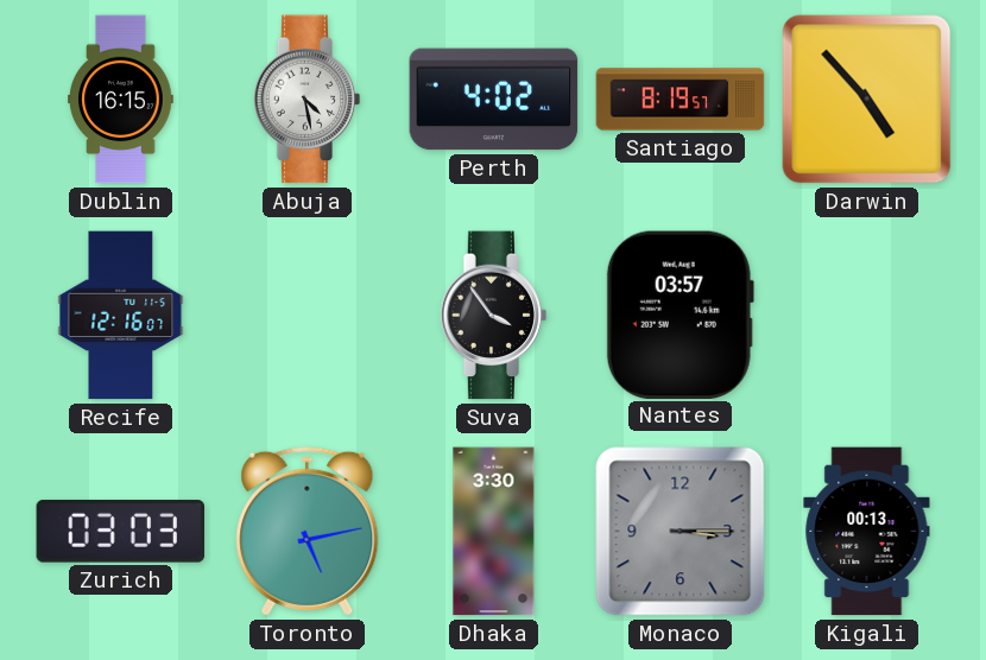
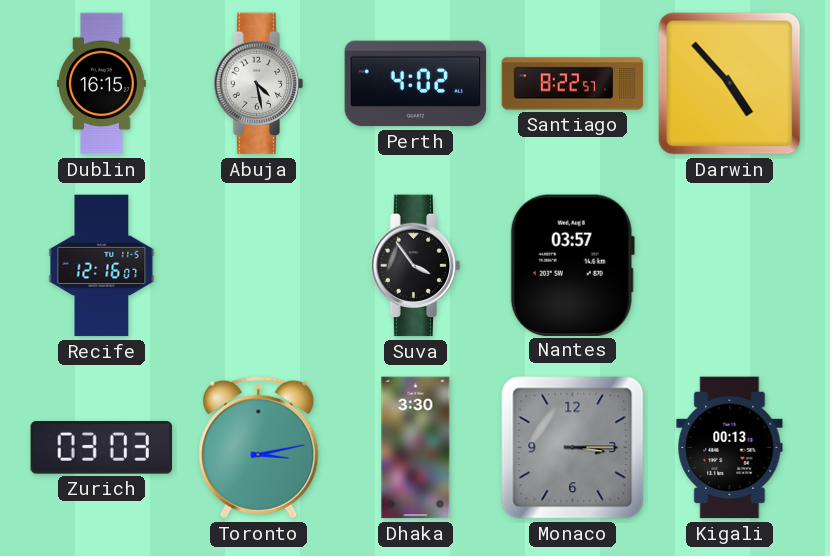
Santiago: 8:19 -> 8:22 (573, 84)
Toronto: 5:13 -> 3:13 (259, 447)
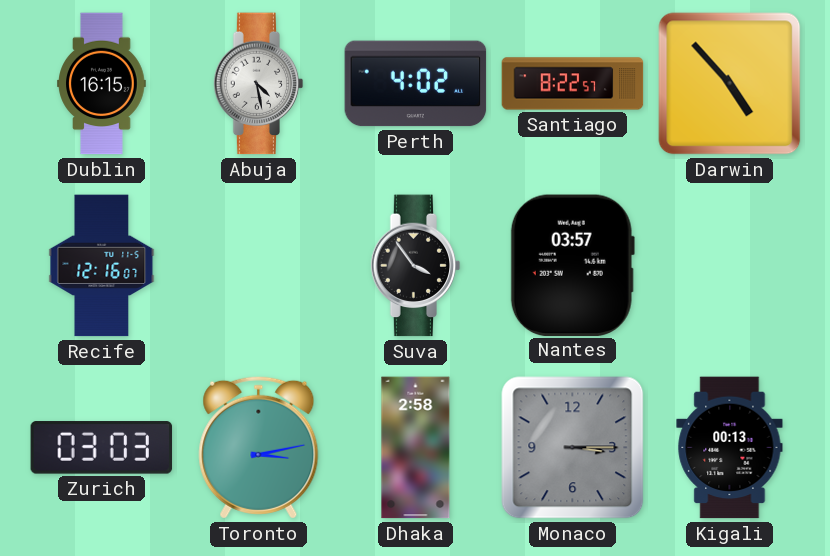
Dhaka: 3:30 -> 2:58 (416, 448)
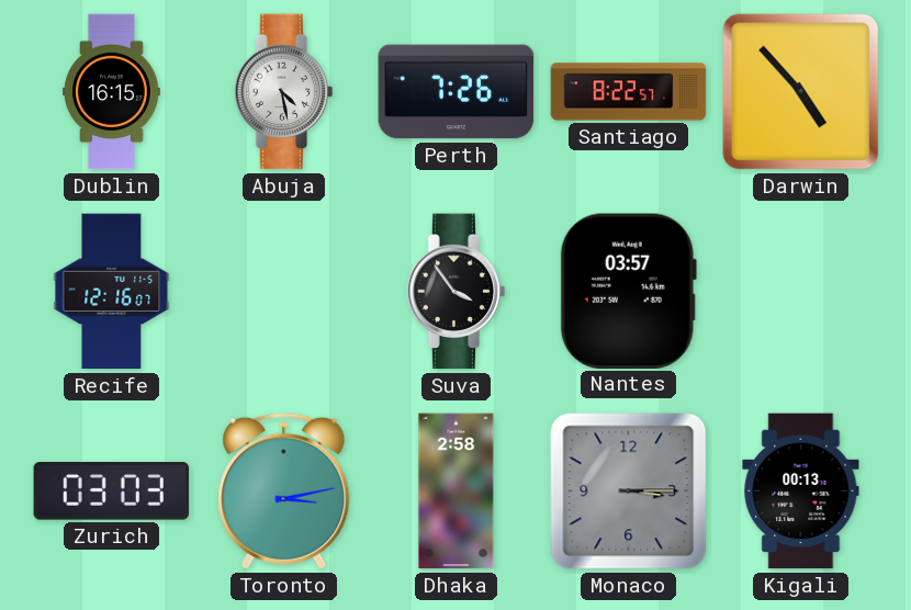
Perth: 4:02 -> 7:26 (457, 92)
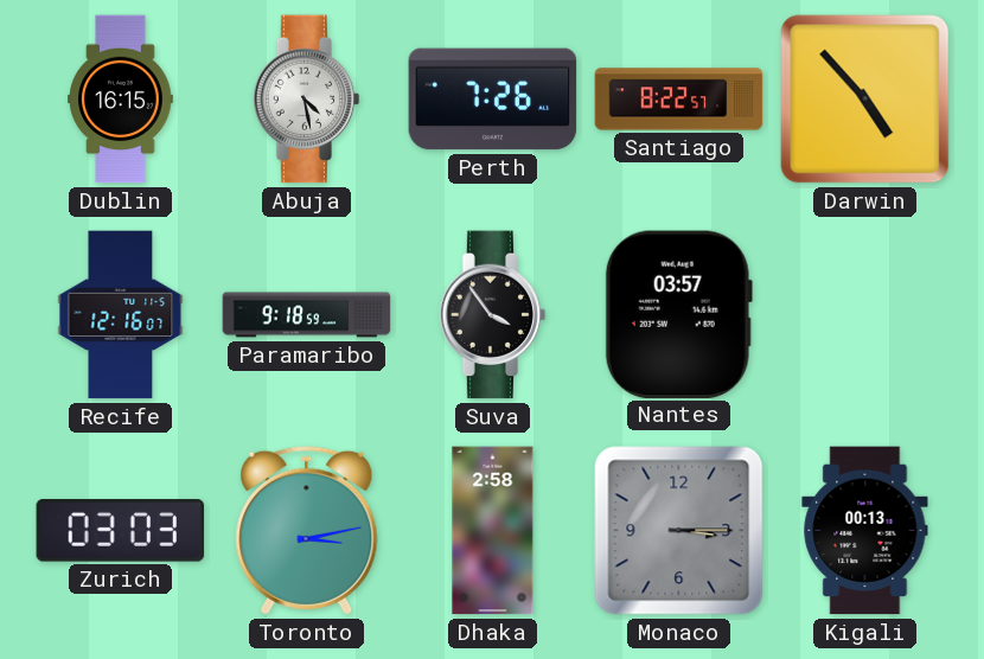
Paramaribo: none -> 9:18 (307, 315)
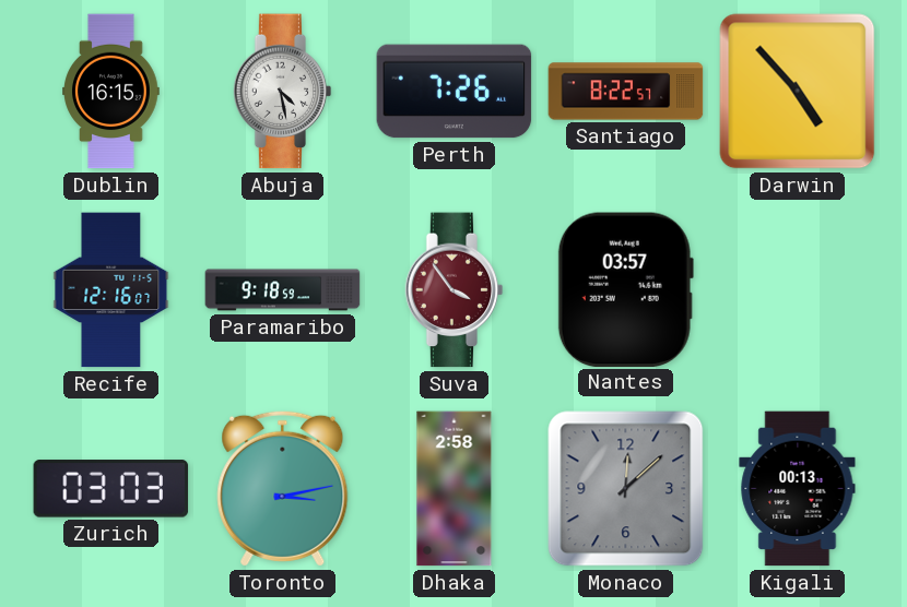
Suva dial: black -> burgundy (455, 290)
Monaco: 3:15 -> 12:08 (626, 489)
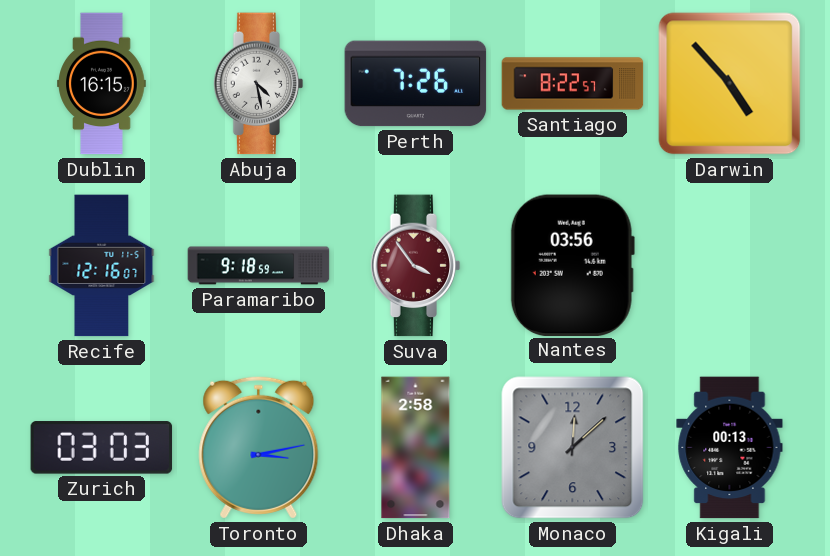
Nantes: 03:57 -> 03:56 (572, 265)
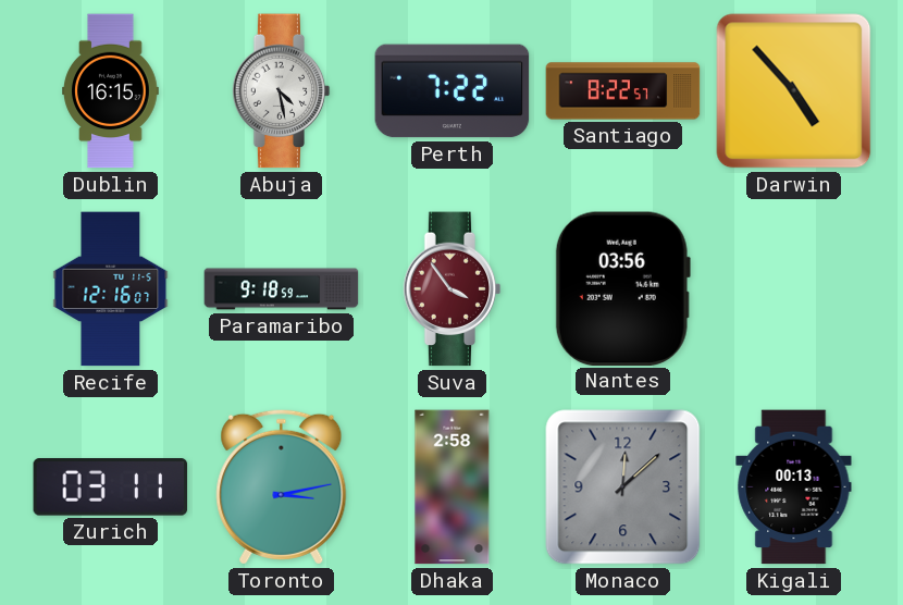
Perth: 7:26 -> 7:22 (453, 91)
Zurich: 03:03 -> 03:11 (111, 487)
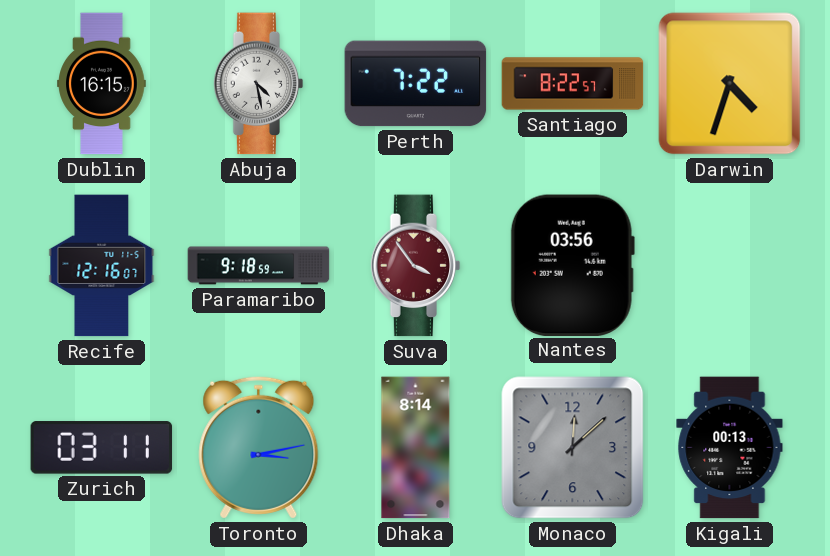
Darwin: 4:53 -> 4:33 (730, 84)
Dhaka: 2:58 -> 8:14 (416, 448)
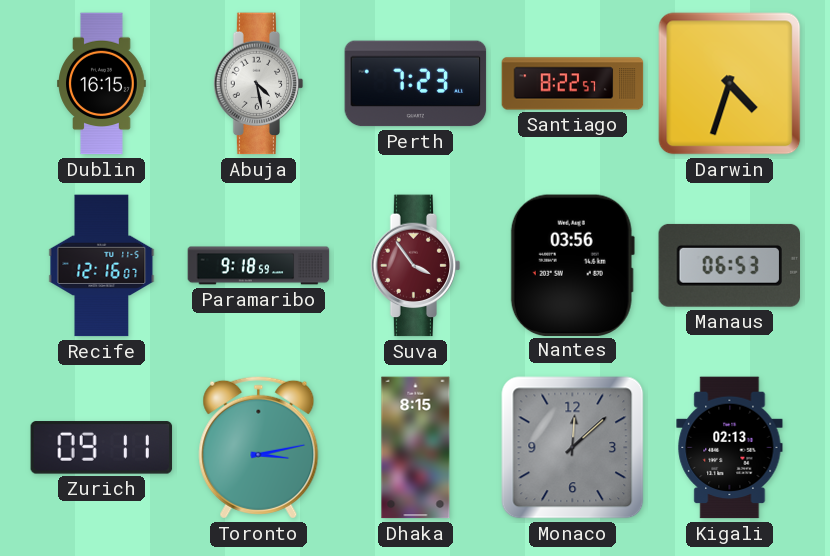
Perth: 7:22 -> 7:23 (416, 84)
Manaus: none -> 06:53 (730, 265)
Zurich: 03:11 -> 09:11 (102, 448)
Dhaka: 8:14 -> 8:15 (416, 448)
Kigali: 00:13 -> 02:13 (730, 448)
